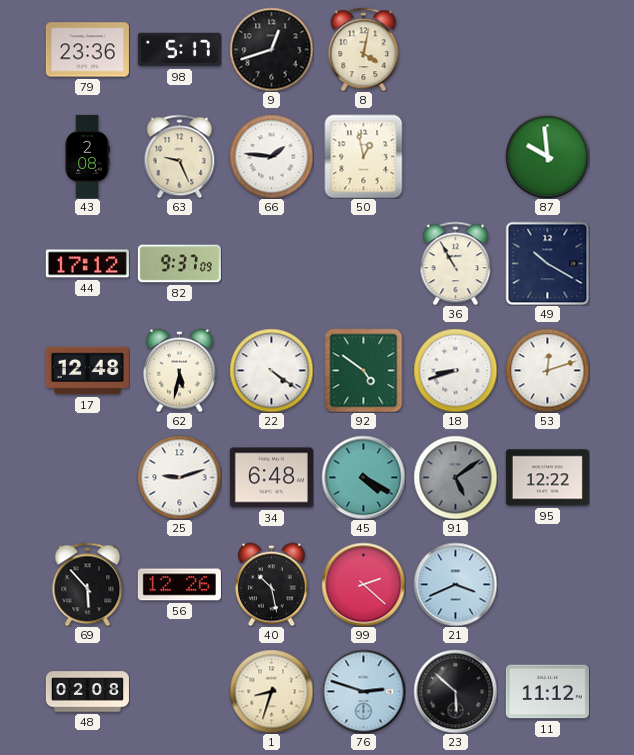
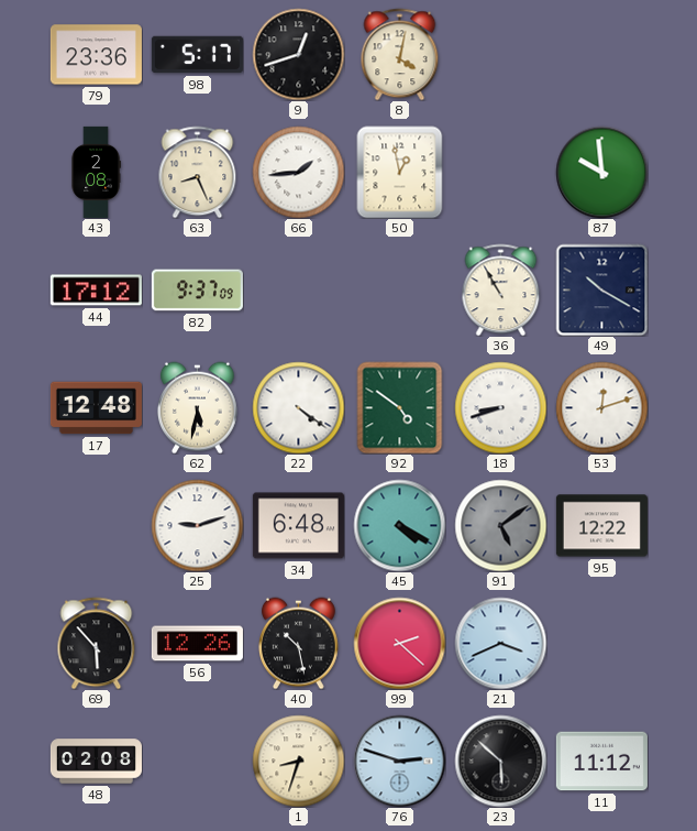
63: 9:26 -> 8:26 (198, 172)
66: 1:46 -> 1:44 (298, 172)
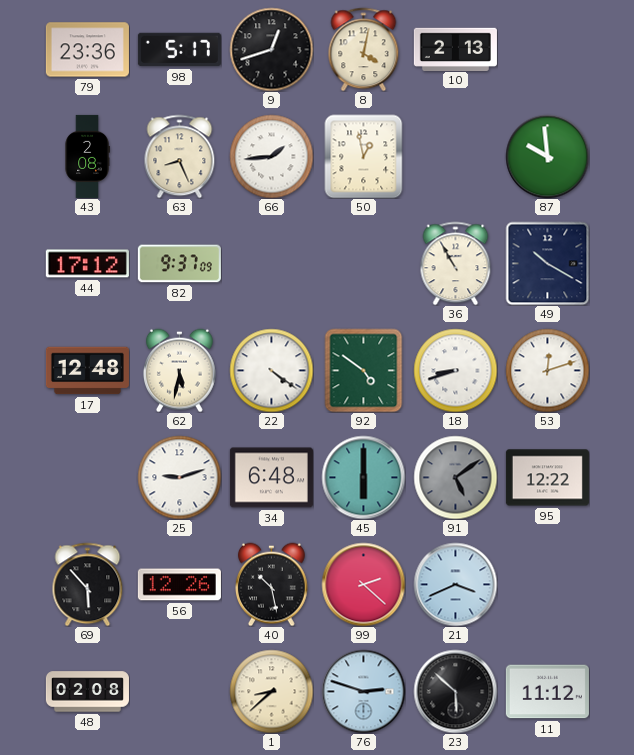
10: none -> 2:13 (455, 49)
45: 4:20 -> 6:00 (363, 477)
1: 8:33 -> 8:38 (271, 691)
